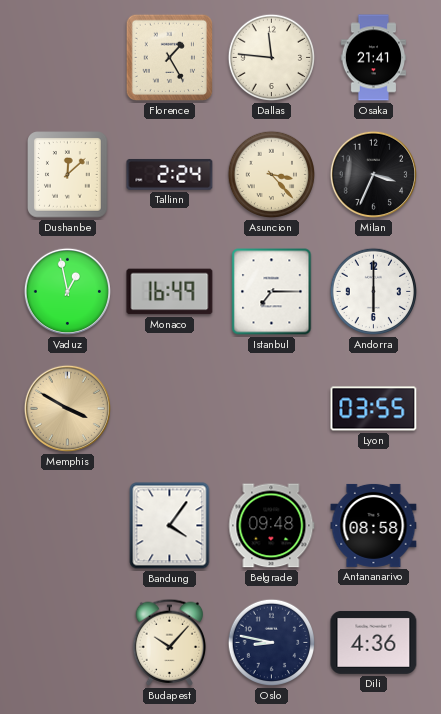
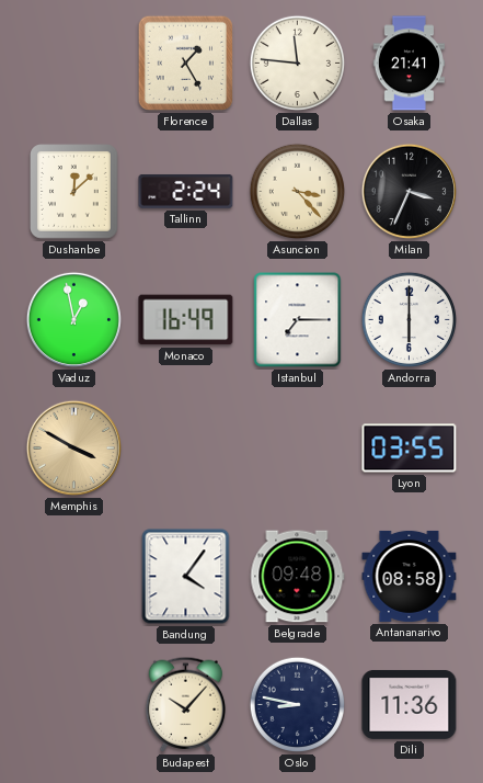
Dili: 4:36 -> 11:36 (410, 704)
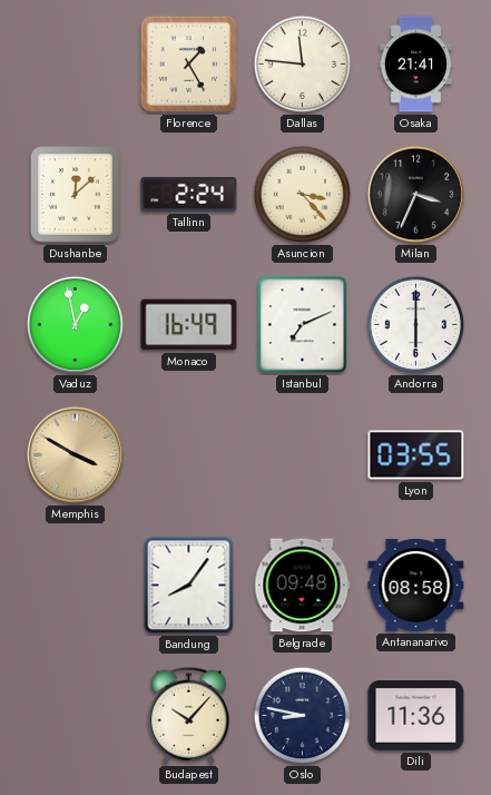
Istanbul: 7:15 -> 7:11 (303, 325)
Bandung: 4:06 -> 8:06 (189, 586)
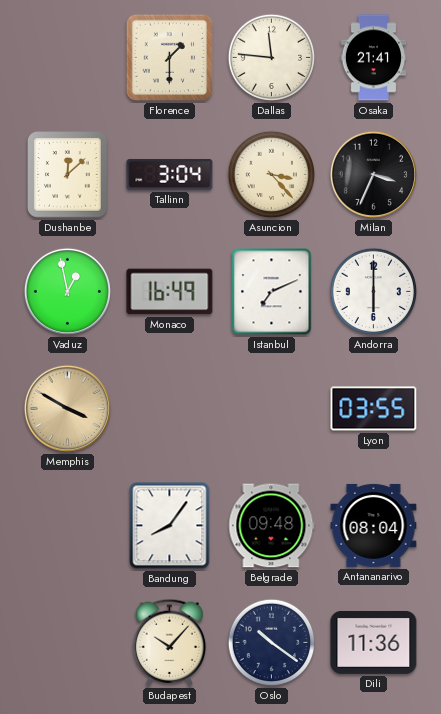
Florence: 1:25 -> 1:30 (170, 58)
Tallinn: 2:24 -> 3:04 (170, 174)
Antananarivo: 08:58 -> 08:04 (374, 525)
Oslo: 8:47 -> 10:21 (272, 643)
